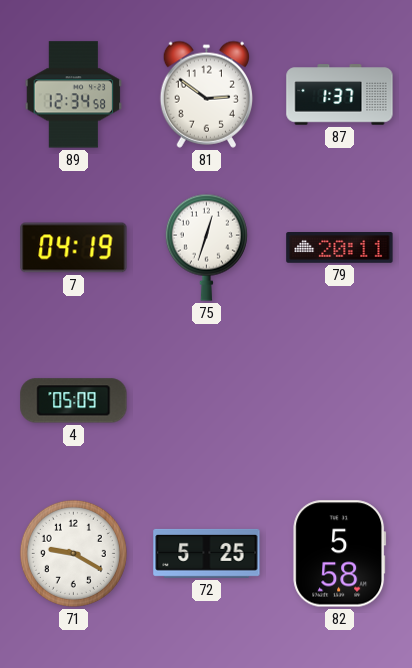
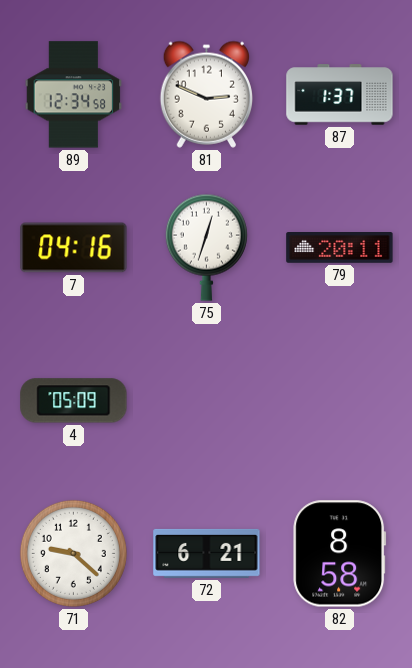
81: 2:51 -> 2:49 (206, 94)
7: 04:19 -> 04:16 (74, 248)
71: 9:20 -> 9:22 (73, 553)
72: 5:25 -> 6:21 (207, 553)
82: 5:58 -> 8:58 (340, 554)
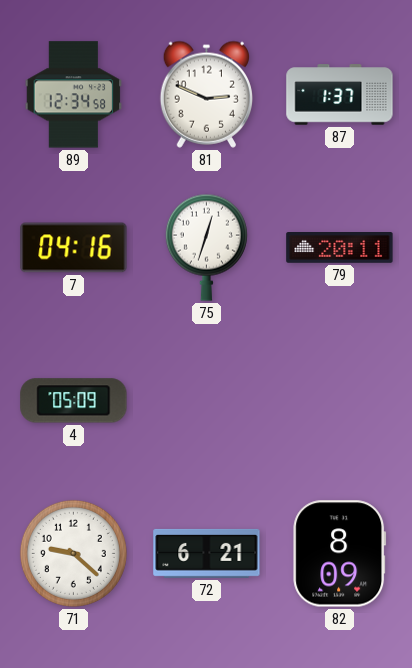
82: 8:58 -> 8:09 (340, 554)
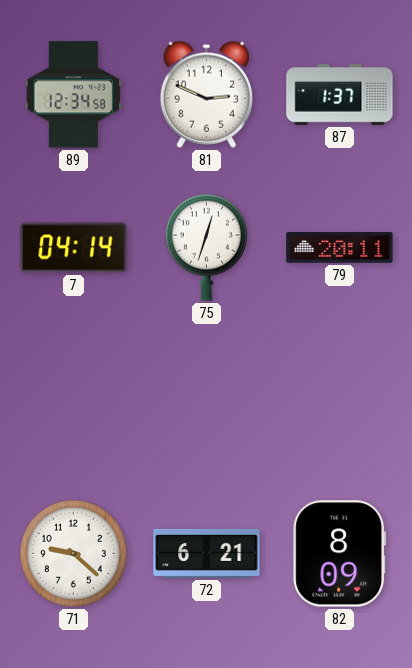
7: 04:16 -> 04:14 (74, 248)
4: 05:09 -> none (74, 401)
